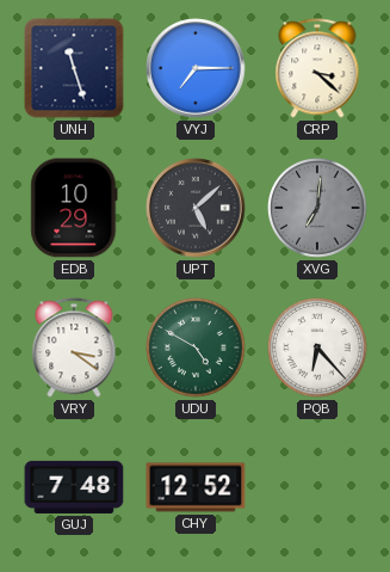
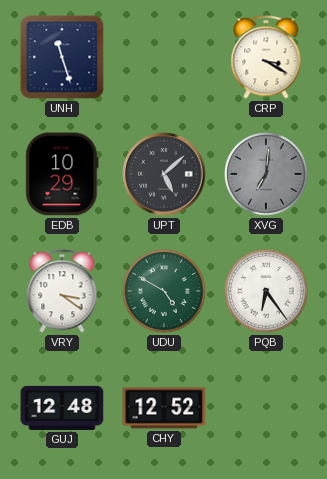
VYJ: 7:15 -> none (196, 68)
CRP: 3:22 -> 3:20 (266, 57)
PQB: 6:23 -> 6:24 (267, 292)
GUJ: 7:48 -> 12:48 (62, 408)
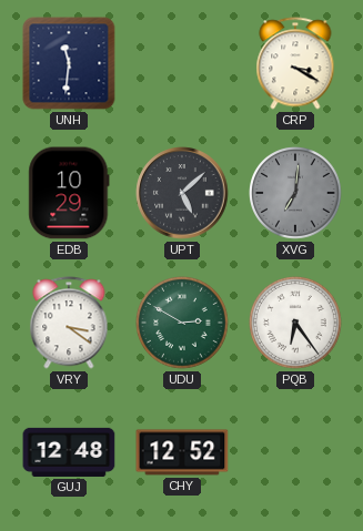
UNH: 11:27 -> 11:31 (69, 63)
UDU: 4:50 -> 2:50 (183, 324)
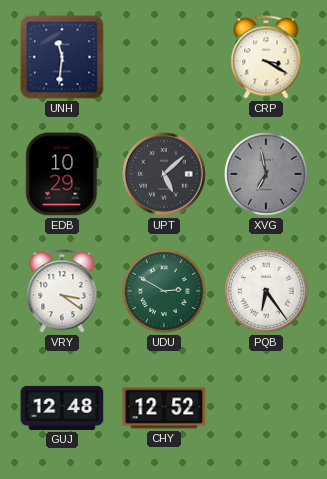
XVG: 7:01 -> 6:58 (267, 175)
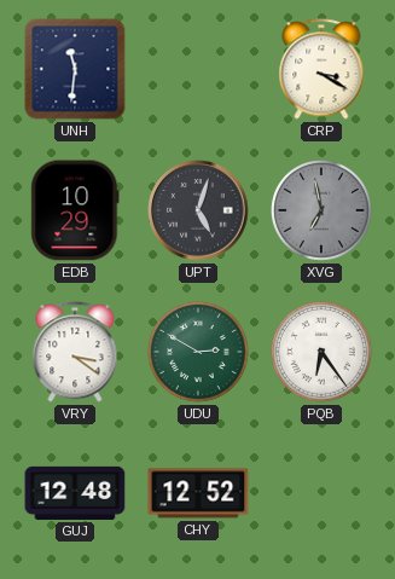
UPT: 5:08 -> 5:03 (198, 210)
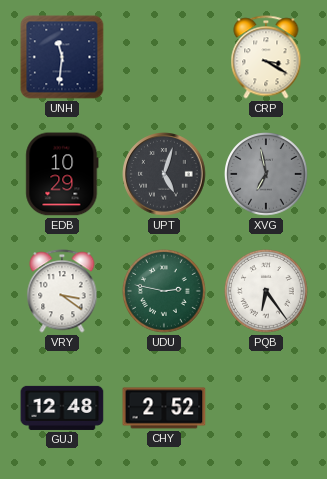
UDU: 2:50 -> 2:47 (165, 292)
CHY: 12:52 -> 2:52 (164, 408)
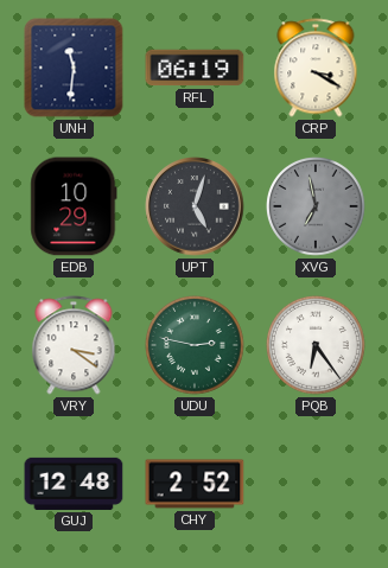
RFL: none -> 06:19 (195, 68)
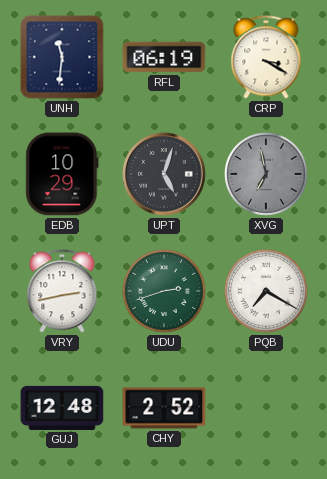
VRY: 3:21 -> 2:43 (62, 291)
UDU: 2:47 -> 2:42 (165, 292)
PQB: 6:24 -> 7:20 (267, 292)
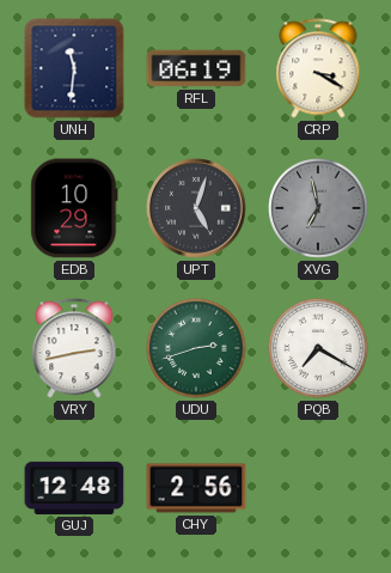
CHY: 2:52 -> 2:56 (196, 488)
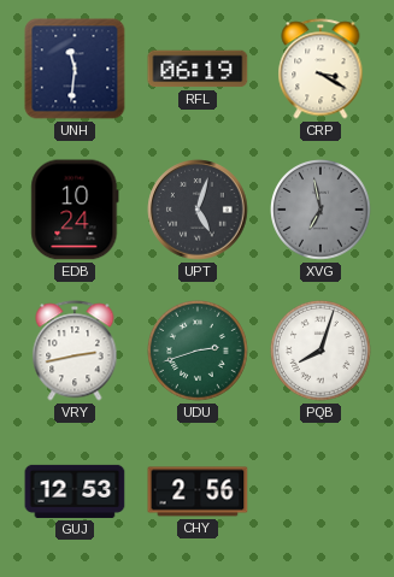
EDB: 10:29 -> 10:24 (75, 210)
PQB: 7:20 -> 8:03 (322, 352)
GUJ: 12:48 -> 12:53 (75, 491)
